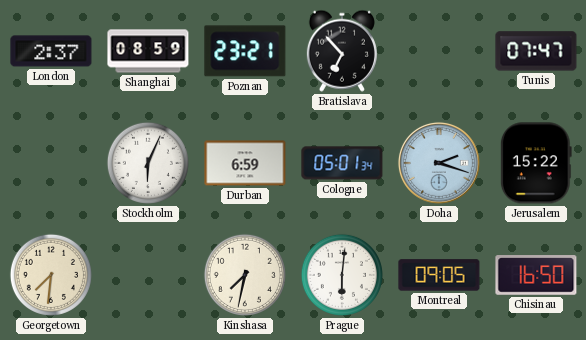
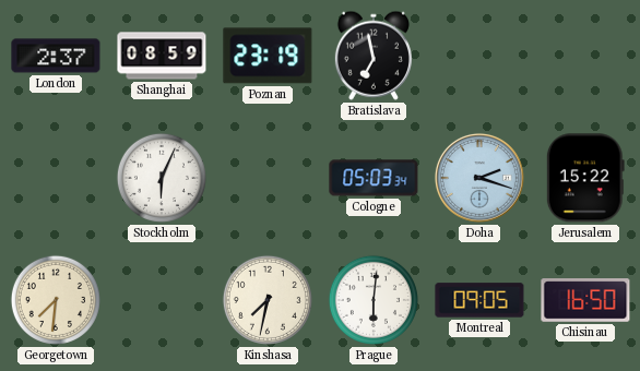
Poznan: 23:21 -> 23:19 (268, 56)
Bratislava: 6:53 -> 6:58 (374, 56)
Tunis: 07:47 -> none (536, 51)
Durban: 6:59 -> none (245, 163)
Cologne: 05:01 -> 05:03 (374, 178)
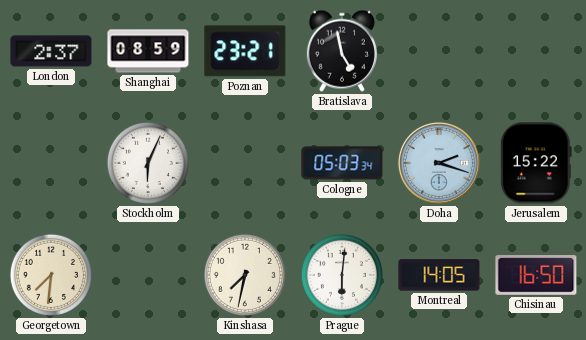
Poznan: 23:19 -> 23:21 (245, 51)
Bratislava: 6:58 -> 4:58 (342, 51)
Montreal: 09:05 -> 14:05 (439, 275)
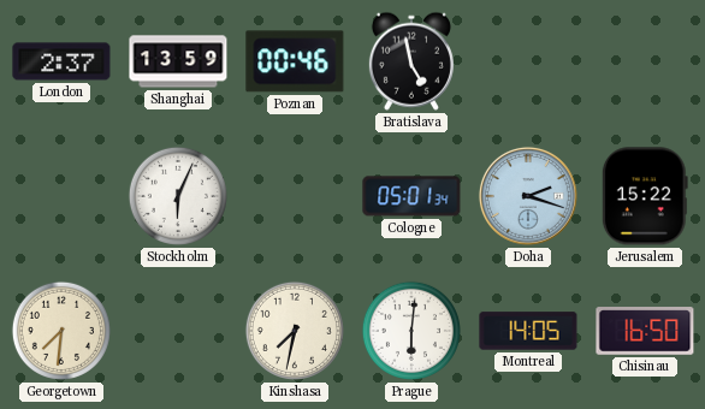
Shanghai: 08:59 -> 13:59 (178, 61)
Poznan: 23:21 -> 00:46 (295, 61)
Cologne: 05:03 -> 05:01 (411, 196)
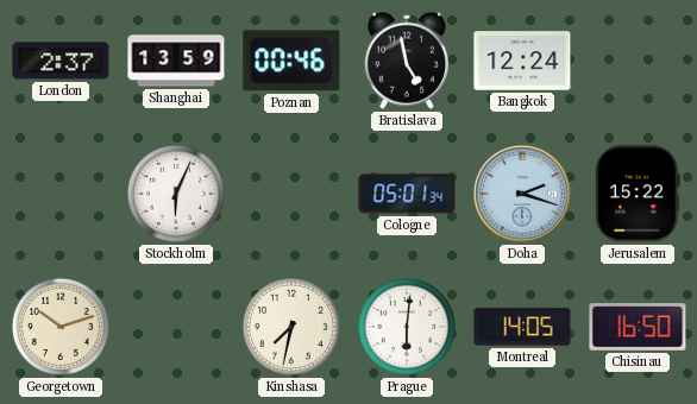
Bangkok: none -> 12:24 (522, 61)
Georgetown: 7:31 -> 10:12 (61, 327)
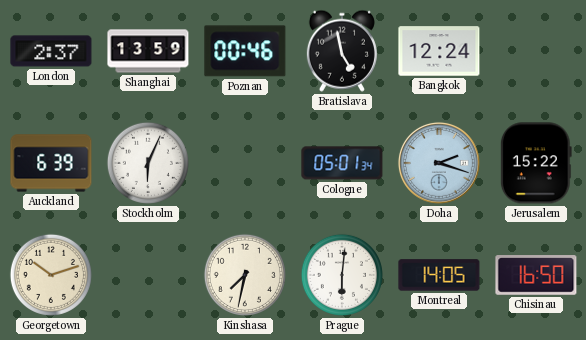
Auckland: none -> 6:39 (51, 163)
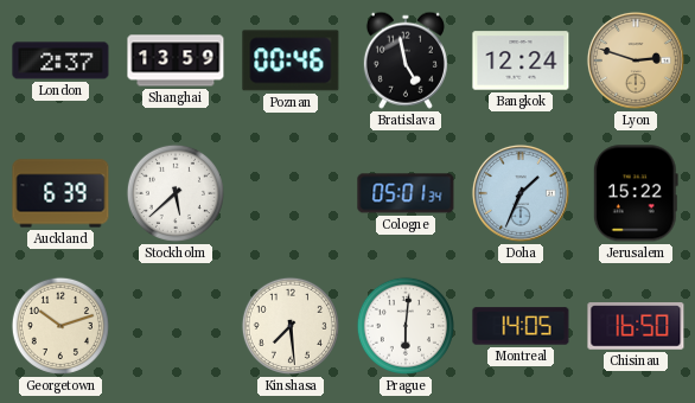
Lyon: none -> 2:48 (636, 60)
Stockholm: 6:04 -> 5:38 (176, 193)
Doha: 2:18 -> 1:34 (521, 193)
Kinshasa: 7:32 -> 7:29 (291, 326)
